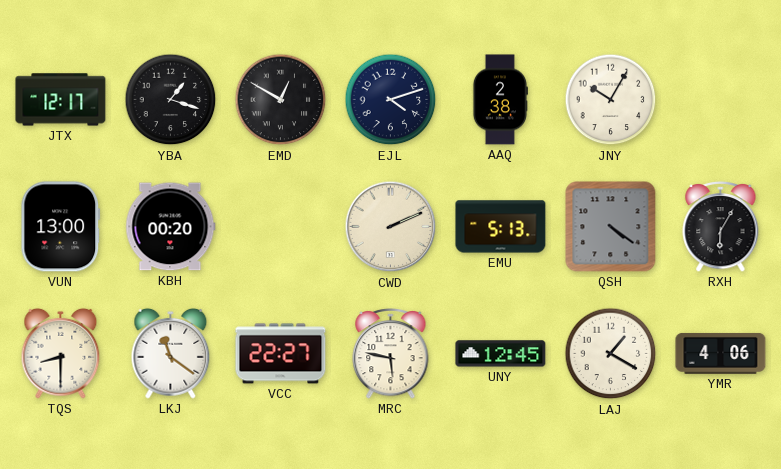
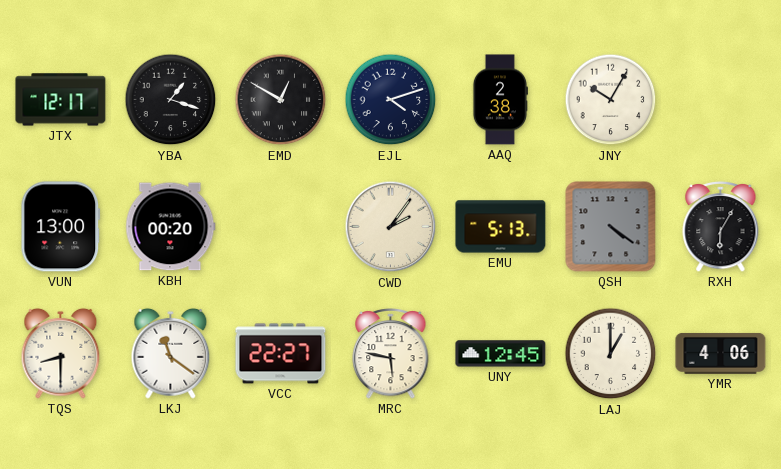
CWD: 2:11 -> 2:06 (391, 227)
LAJ: 1:20 -> 1:00 (611, 354)
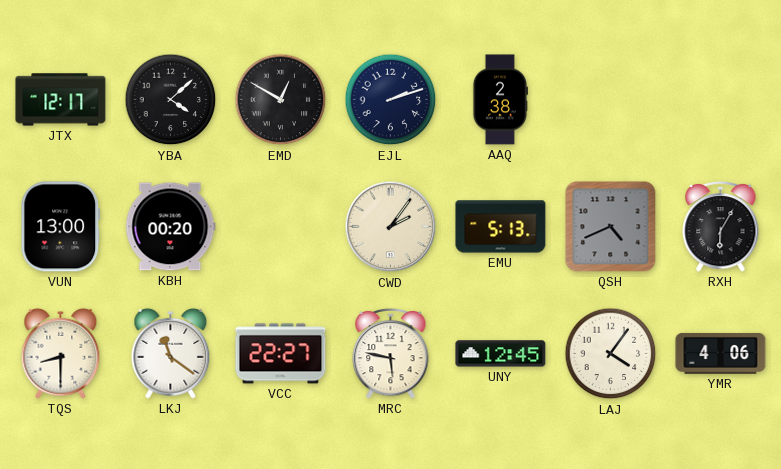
YBA: 1:18 -> 4:08 (171, 100)
EJL: 4:12 -> 2:12 (391, 100)
JNY: 10:05 -> none (611, 100)
QSH: 4:21 -> 4:41 (611, 227)
LAJ: 1:00 -> 4:06 (611, 354)
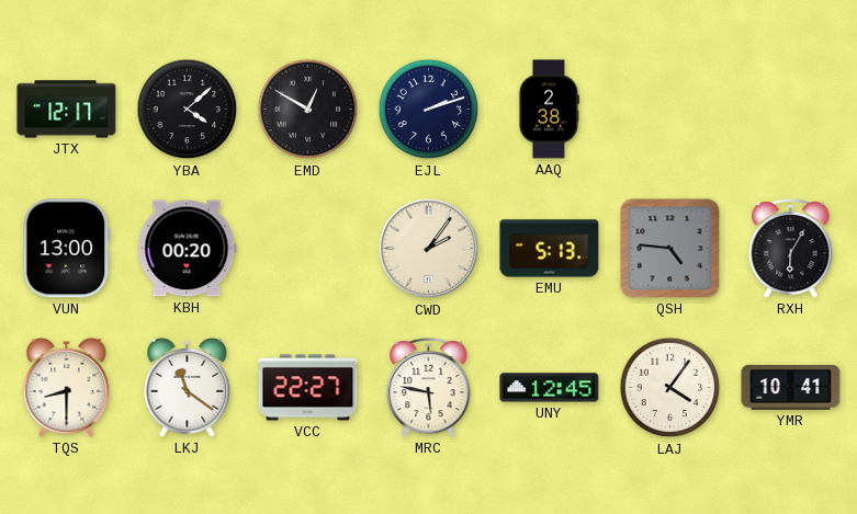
QSH: 4:41 -> 4:46 (670, 249)
YMR: 4:06 -> 10:41 (791, 387)
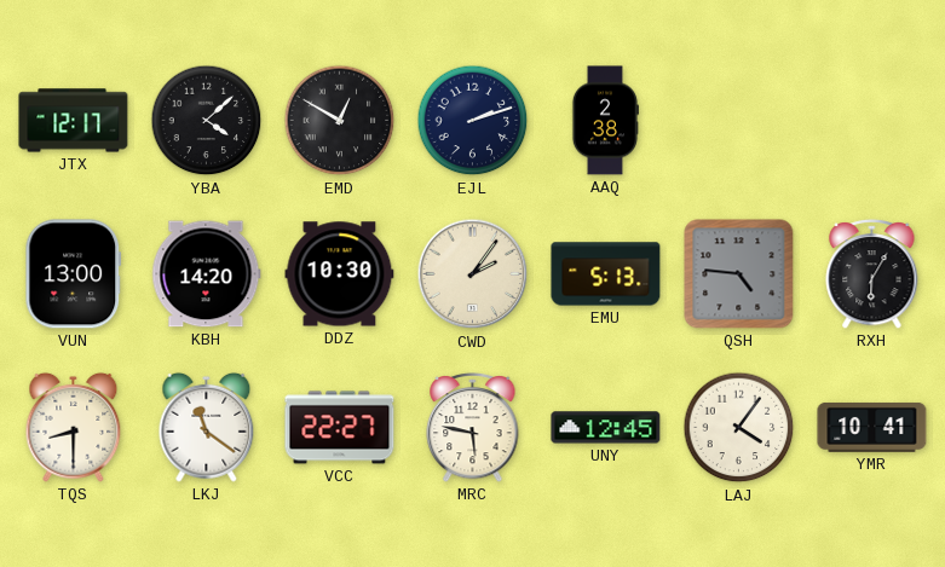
KBH: 00:20 -> 14:20 (207, 274)
DDZ: none -> 10:30 (340, 274)
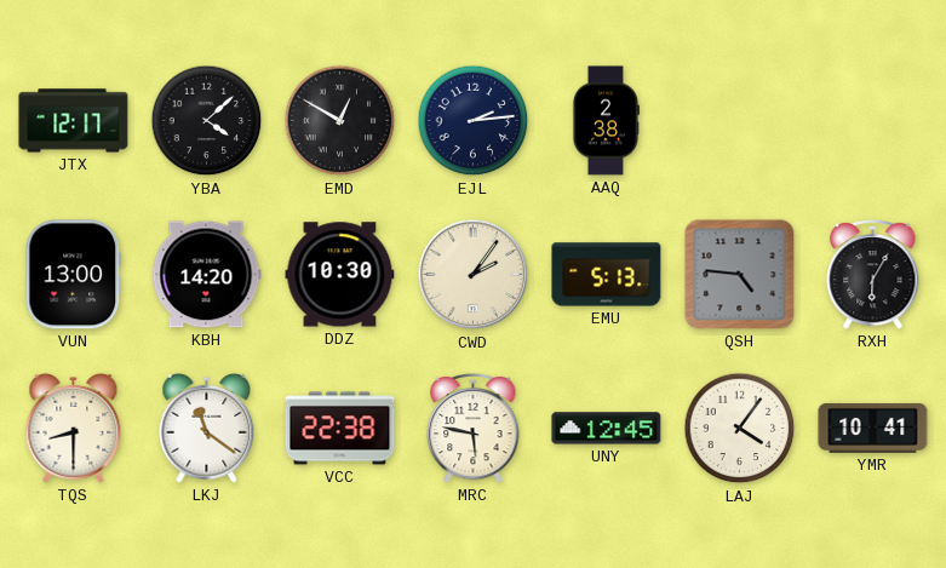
EJL: 2:12 -> 2:14 (474, 121)
VCC: 22:27 -> 22:38 (340, 429)
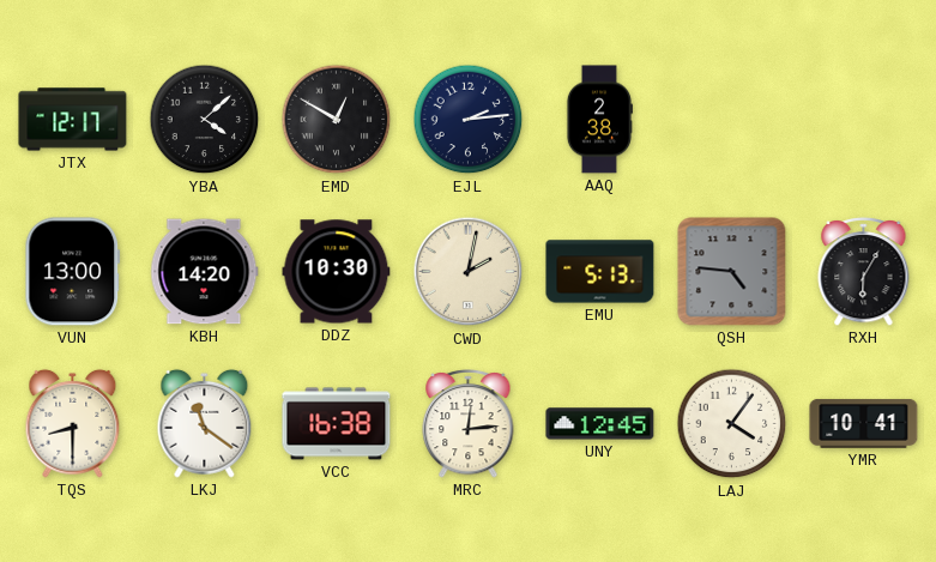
CWD: 2:06 -> 2:02 (469, 272)
VCC: 22:38 -> 16:38 (337, 424)
MRC: 5:47 -> 12:14 (469, 423)
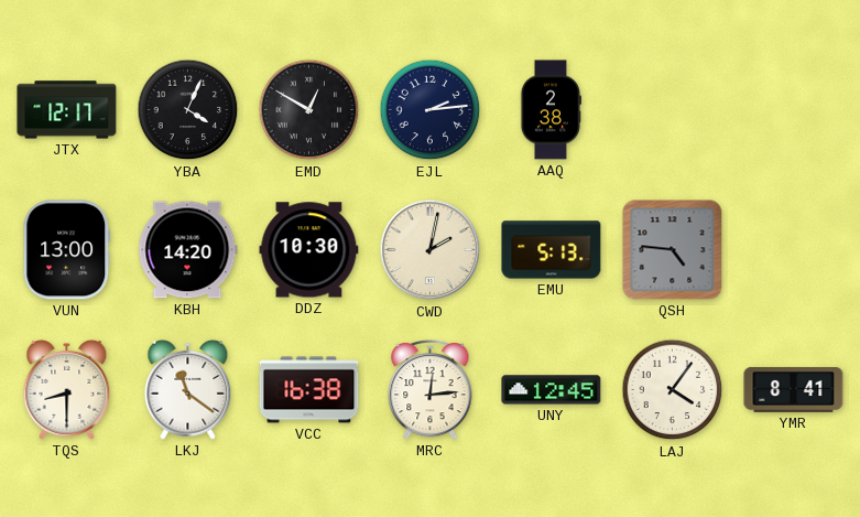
YBA: 4:08 -> 4:04 (188, 110)
RXH: 6:05 -> none (864, 271)
YMR: 10:41 -> 8:41 (794, 389)
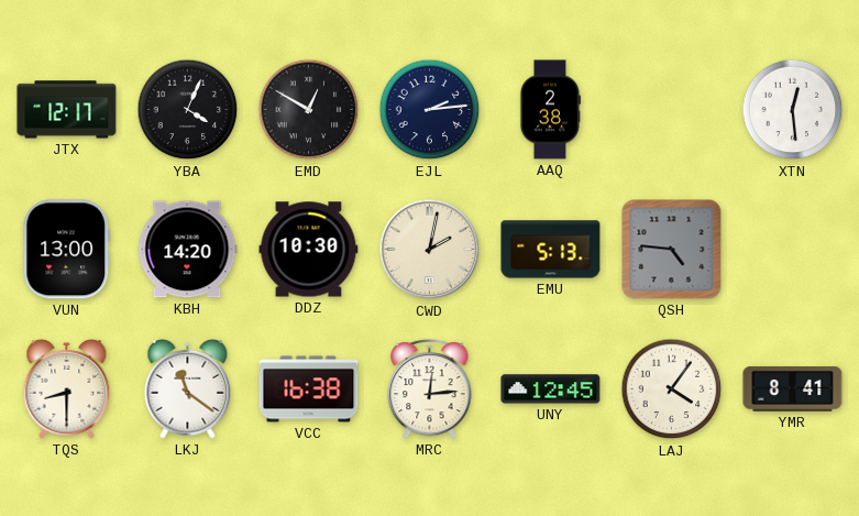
XTN: none -> 12:29 (793, 110)
